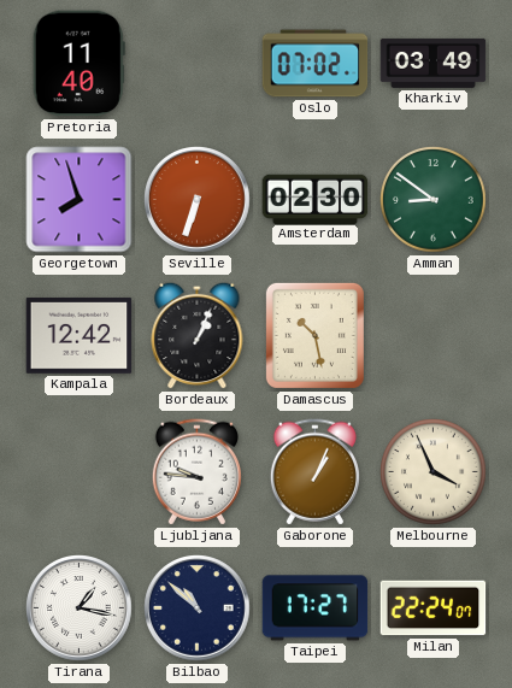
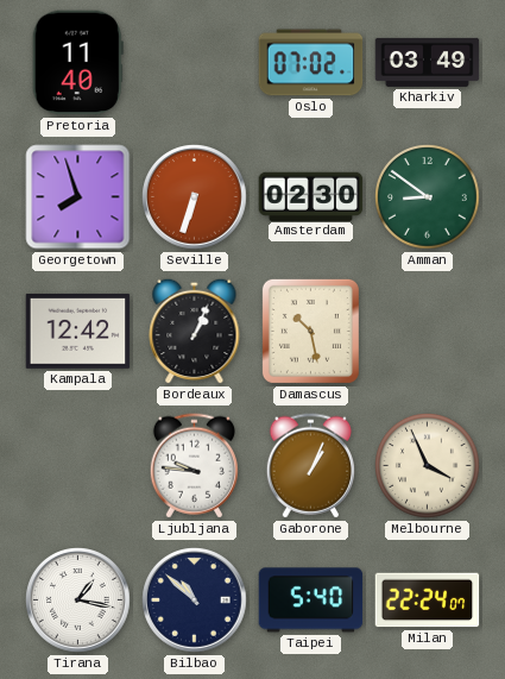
Taipei: 17:27 -> 5:40 (311, 601)
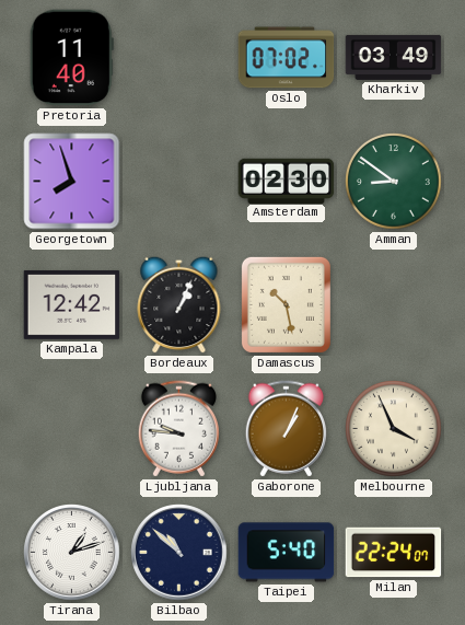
Seville: 6:33 -> none (195, 197)
Tirana: 1:17 -> 1:12 (72, 553)
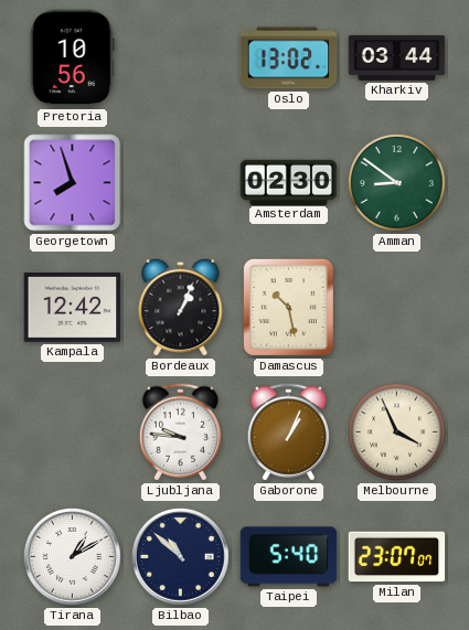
Pretoria: 11:40 -> 10:56 (72, 58)
Oslo: 07:02 -> 13:02 (289, 58)
Kharkiv: 03:49 -> 03:44 (397, 57)
Tirana: 1:12 -> 1:10 (73, 557)
Milan: 22:24 -> 23:07 (397, 557)
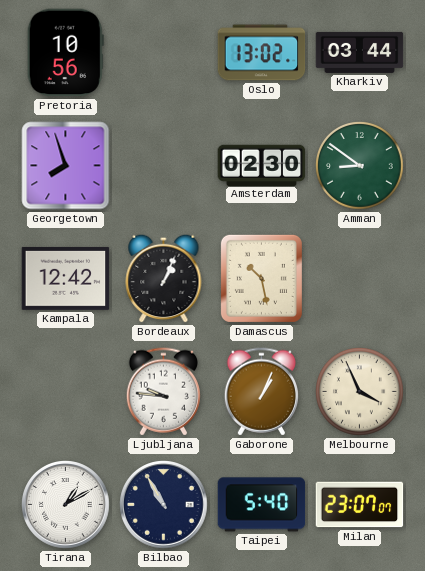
Bilbao: 10:52 -> 10:55 (164, 505)
